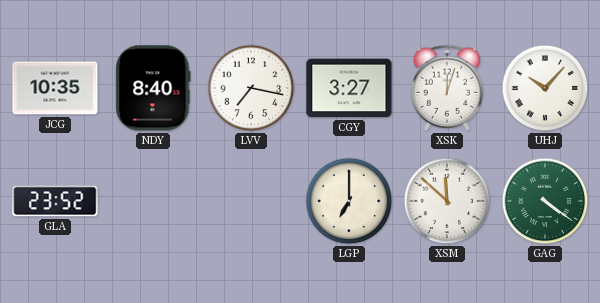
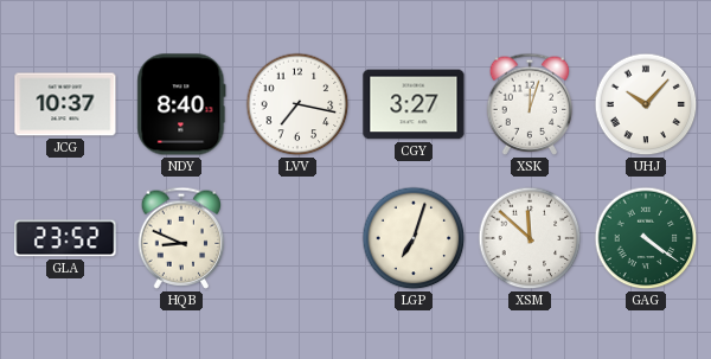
JCG: 10:35 -> 10:37 (65, 104)
HQB: none -> 8:49 (181, 238)
LGP: 7:00 -> 7:03 (414, 238)
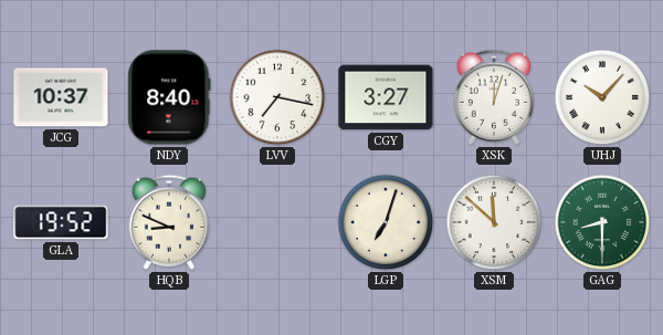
GLA: 23:52 -> 19:52 (61, 222)
GAG: 4:21 -> 8:30 (602, 222)
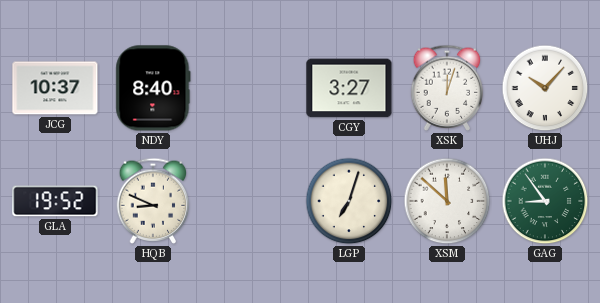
LVV: 7:17 -> none (277, 97)
GAG: 8:30 -> 8:54 (545, 201)
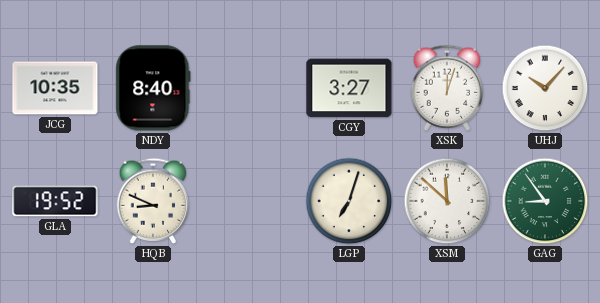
JCG: 10:37 -> 10:35 (55, 88)
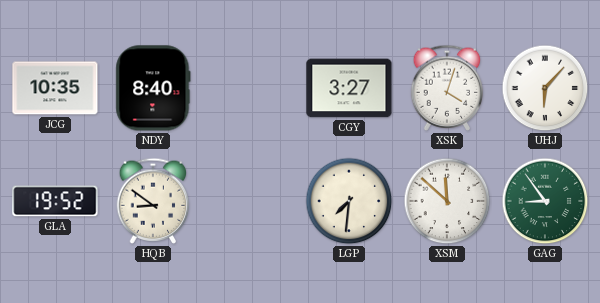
XSK: 12:03 -> 4:03 (447, 88)
UHJ: 10:07 -> 6:07 (545, 88)
HQB: 8:49 -> 8:51 (153, 201)
LGP: 7:03 -> 7:31 (349, 201)
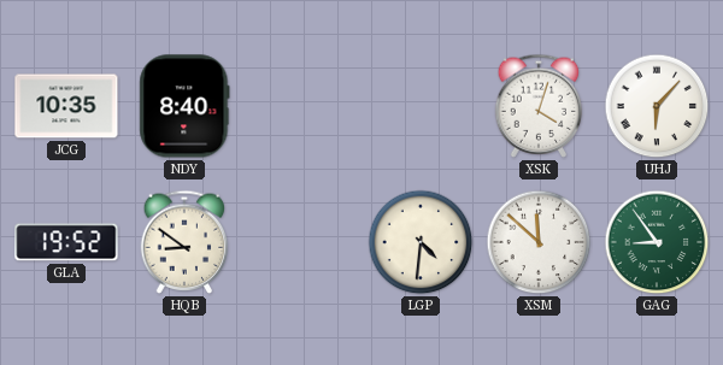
CGY: 3:27 -> none (349, 88)
LGP: 7:31 -> 4:31 (421, 242)
